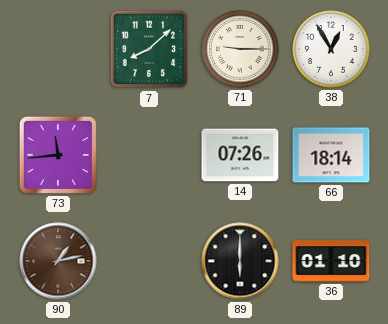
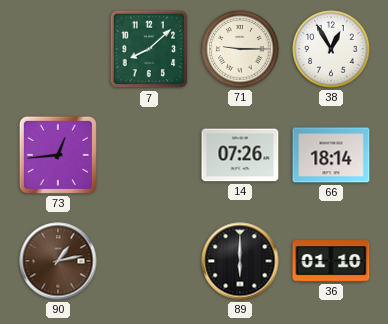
73: 11:44 -> 12:44 (58, 155)
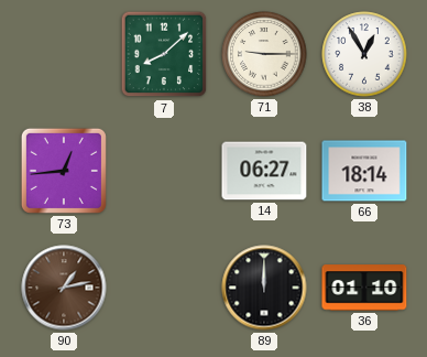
14: 07:26 -> 06:27 (264, 171)
89: 6:00 -> 12:00 (264, 288)
